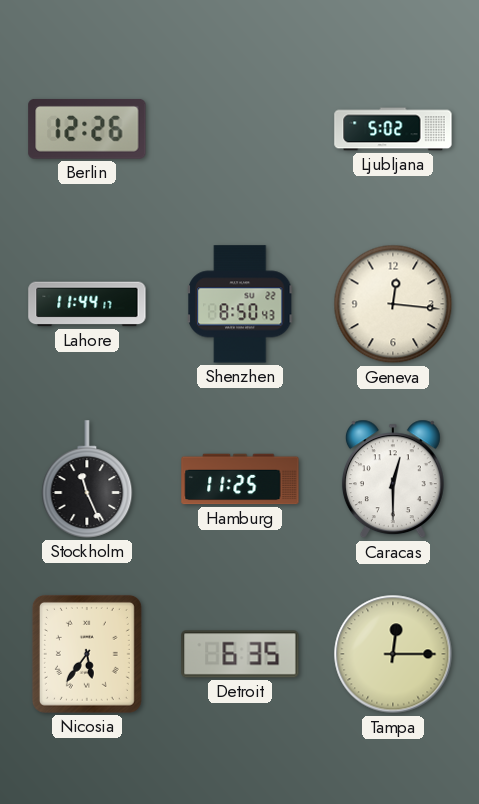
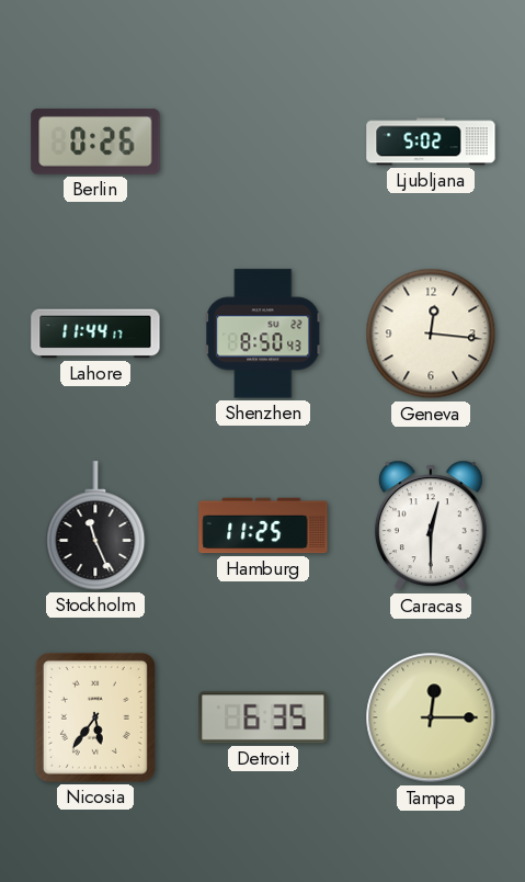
Berlin: 12:26 -> 0:26 (95, 142)
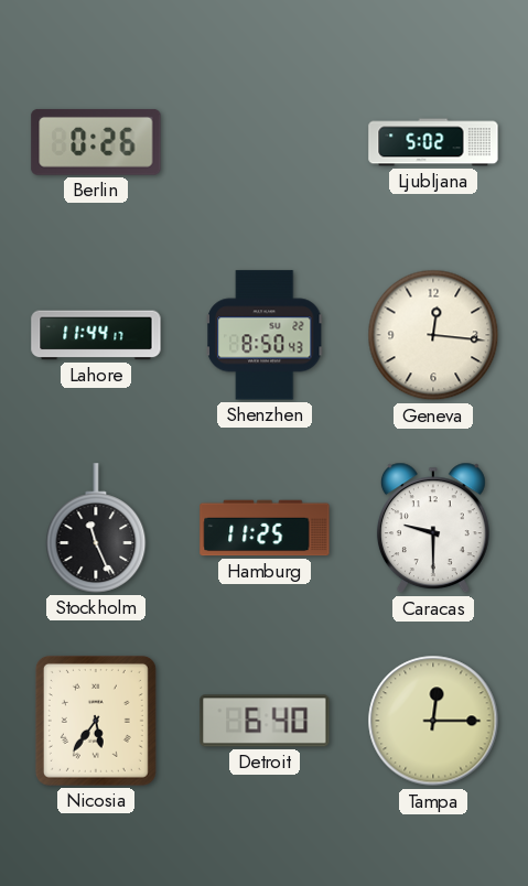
Caracas: 12:30 -> 9:30 (433, 528)
Detroit: 6:35 -> 6:40 (265, 721)
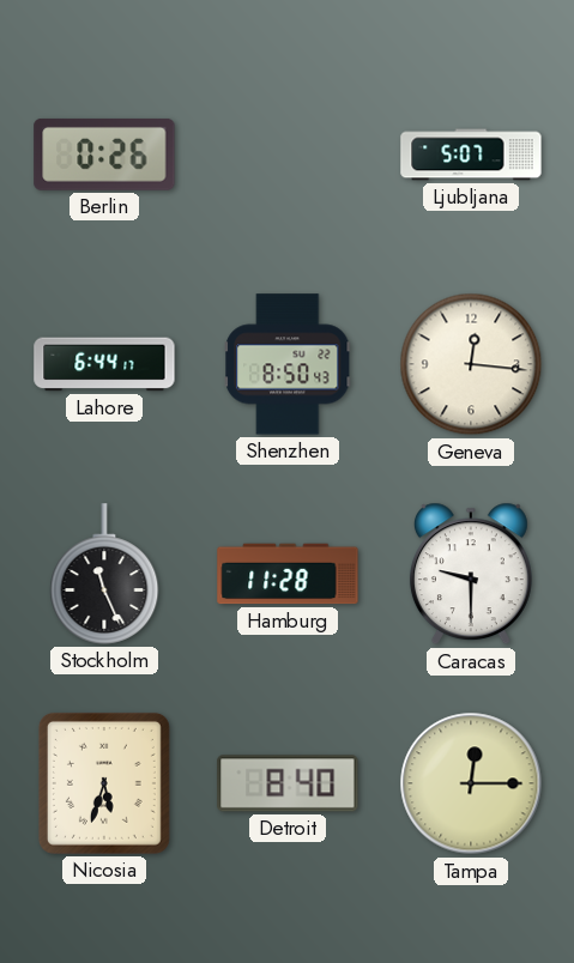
Ljubljana: 5:02 -> 5:07 (471, 155)
Lahore: 11:44 -> 6:44 (104, 364)
Hamburg: 11:25 -> 11:28 (288, 574)
Nicosia: 5:36 -> 5:33 (104, 783)
Detroit: 6:40 -> 8:40 (288, 783)
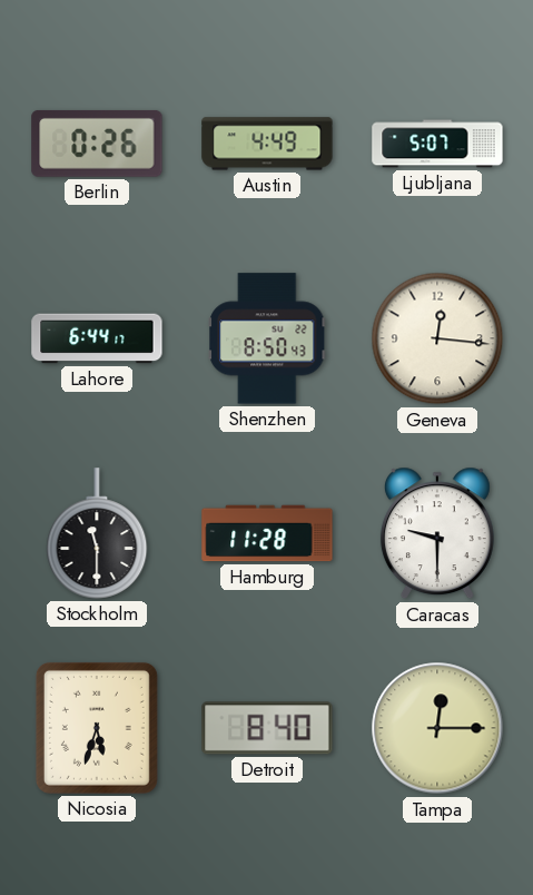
Austin: none -> 4:49 (267, 144)
Stockholm: 11:26 -> 11:30 (97, 533)
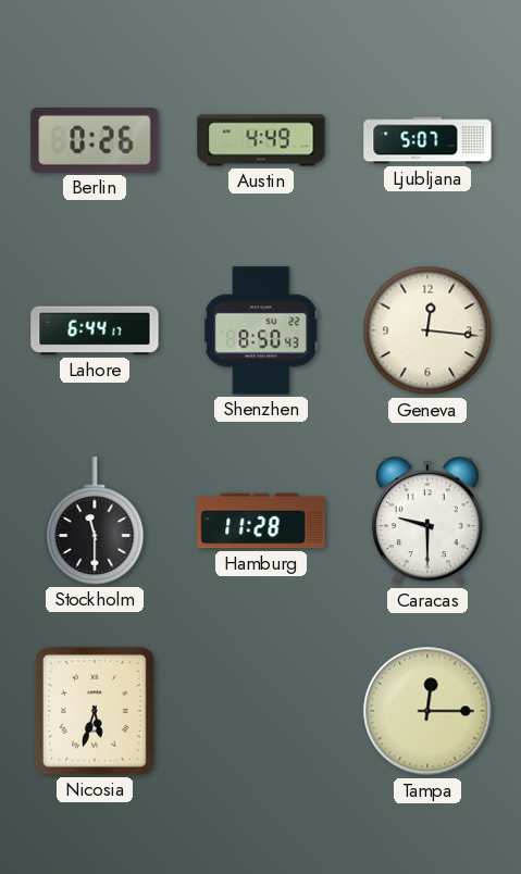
Detroit: 8:40 -> none (267, 728)
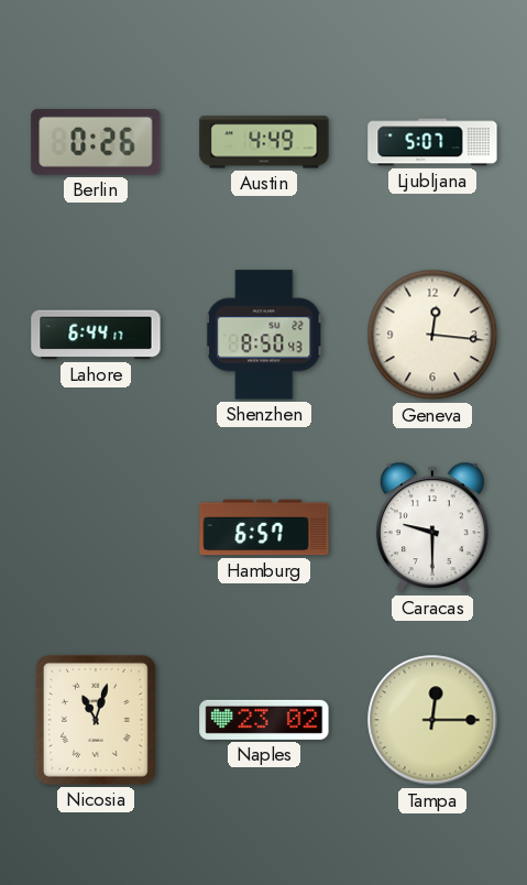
Stockholm: 11:30 -> none (95, 521)
Hamburg: 11:28 -> 6:57 (264, 527)
Nicosia: 5:33 -> 11:03 (96, 720)
Naples: none -> 23:02 (264, 720)
